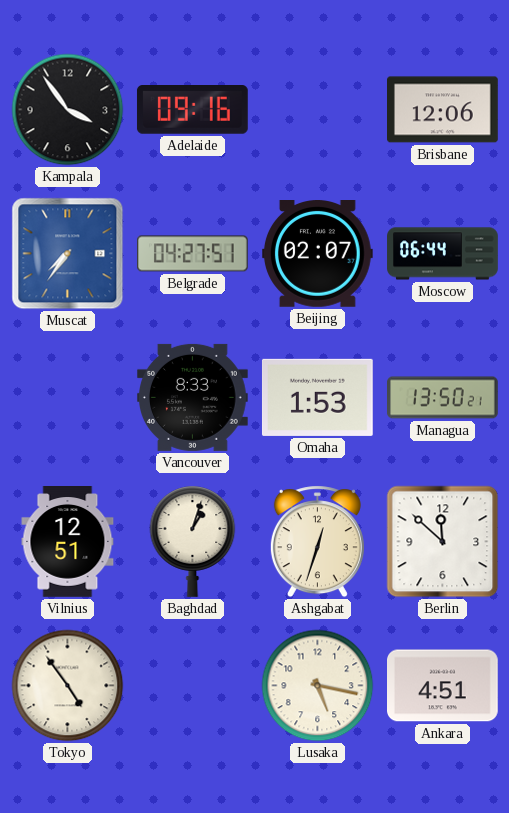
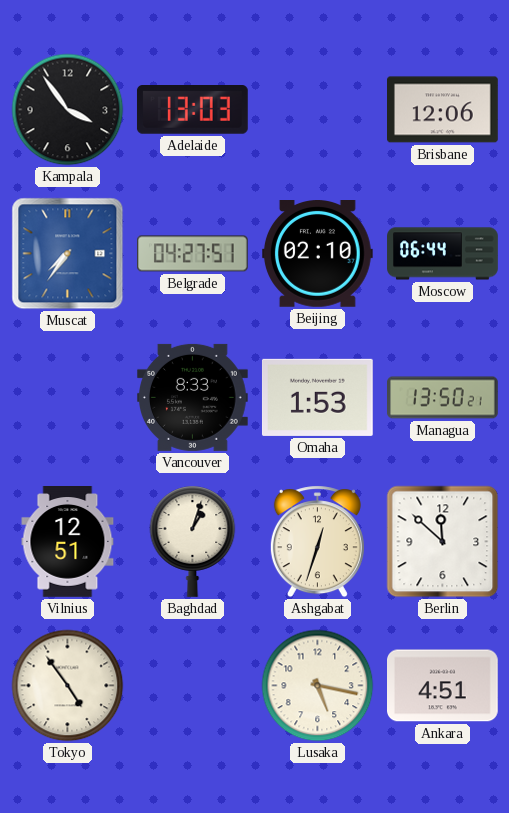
Adelaide: 09:16 -> 13:03 (192, 110)
Beijing: 02:07 -> 02:10 (318, 254)
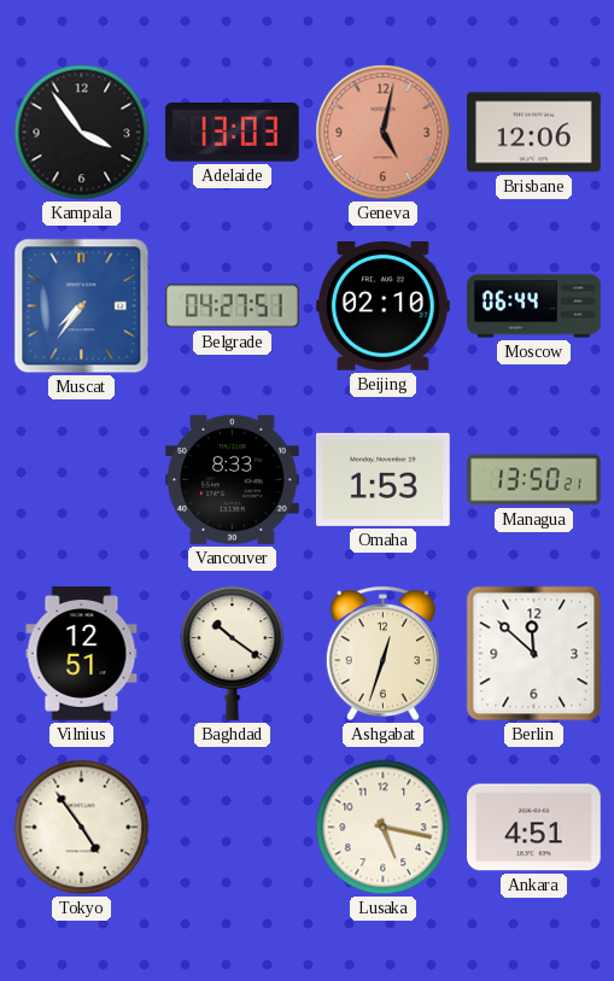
Geneva: none -> 5:02 (384, 133)
Baghdad: 1:03 -> 10:21 (233, 653)
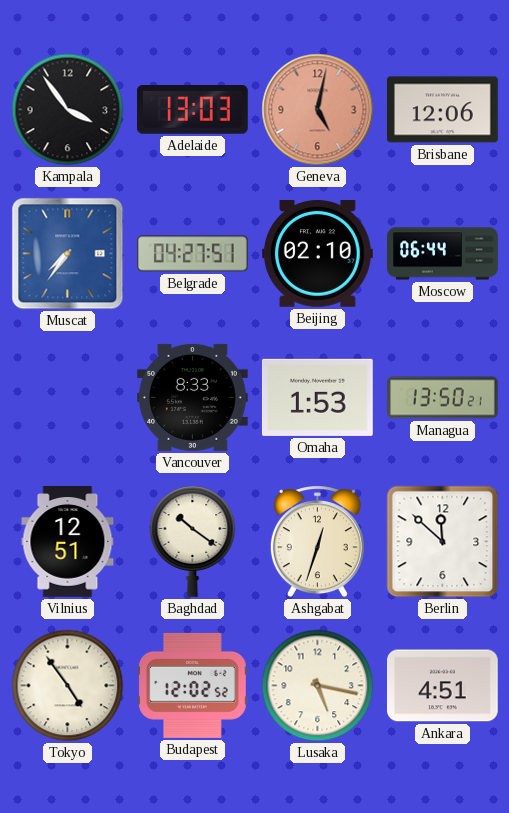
Budapest: none -> 12:02 (193, 685)
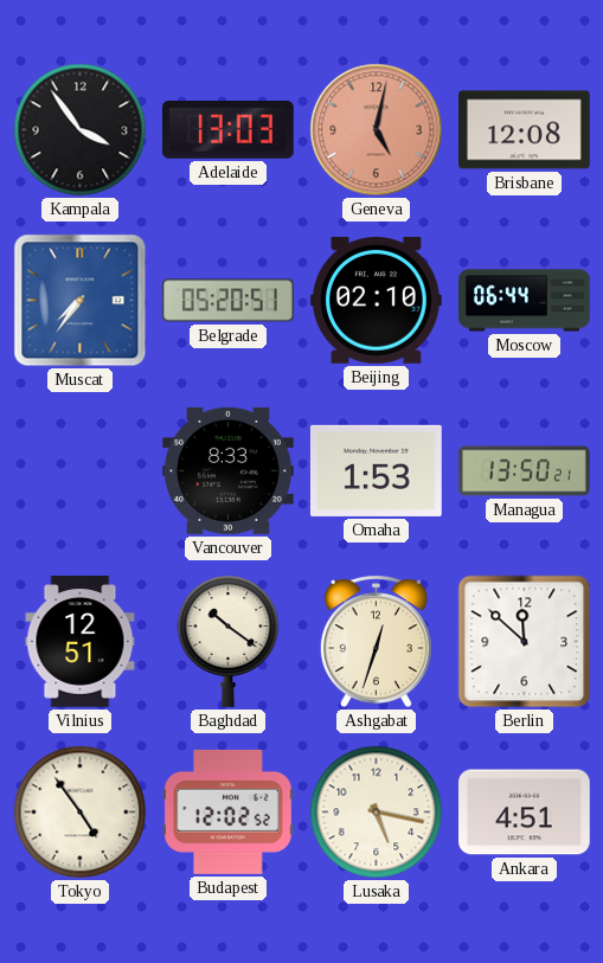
Brisbane: 12:06 -> 12:08 (525, 130)
Belgrade: 04:27 -> 05:20 (229, 301)
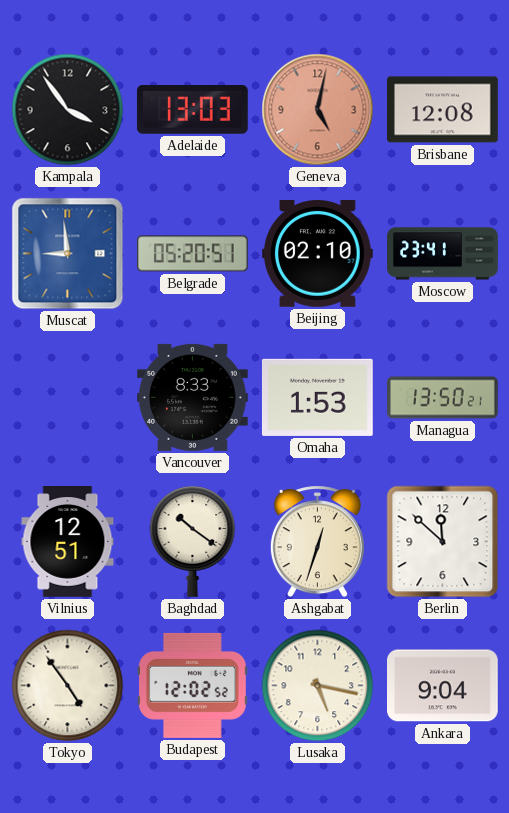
Muscat: 7:36 -> 8:59 (68, 254)
Moscow: 06:44 -> 23:41 (443, 254)
Ankara: 4:51 -> 9:04 (443, 686)
